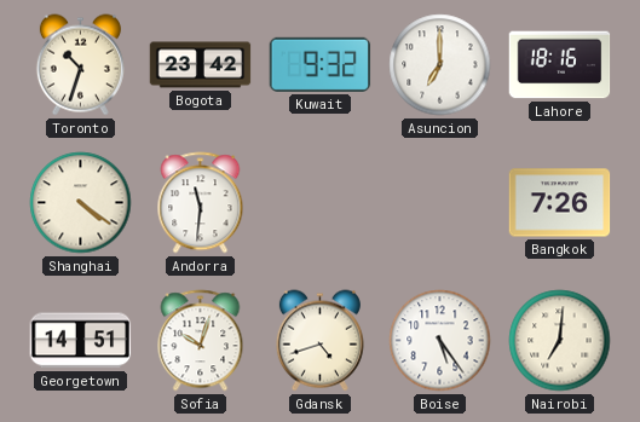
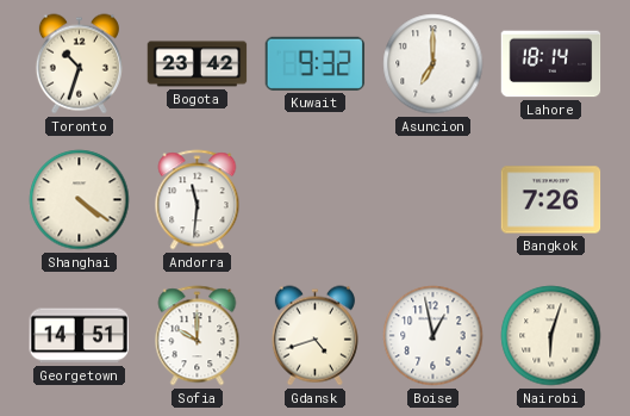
Lahore: 18:16 -> 18:14 (551, 64)
Sofia: 10:03 -> 10:00 (198, 336)
Boise: 5:24 -> 12:58 (433, 336)
Nairobi: 7:01 -> 6:03 (551, 336)
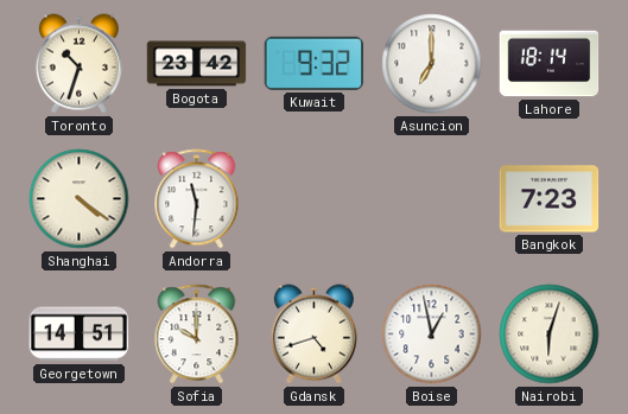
Bangkok: 7:26 -> 7:23 (550, 199)
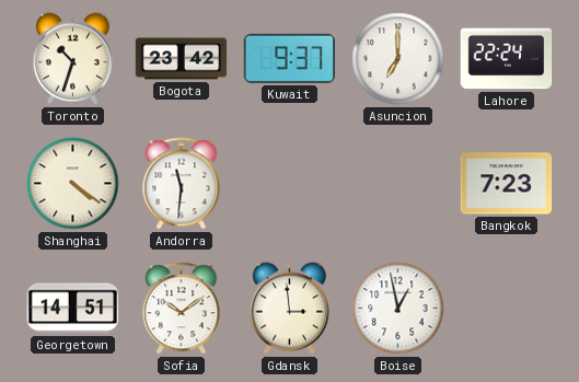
Kuwait: 9:32 -> 9:37 (290, 58)
Lahore: 18:14 -> 22:24 (507, 59)
Sofia: 10:00 -> 10:09 (182, 309)
Gdansk: 4:42 -> 2:59 (289, 309)
Nairobi: 6:03 -> none (550, 335)
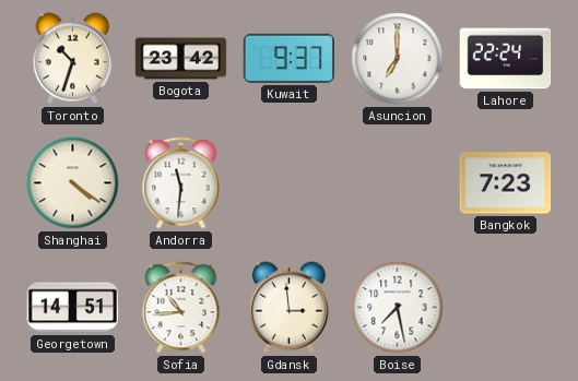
Sofia: 10:09 -> 10:44 (181, 308)
Boise: 12:58 -> 7:28 (398, 308)
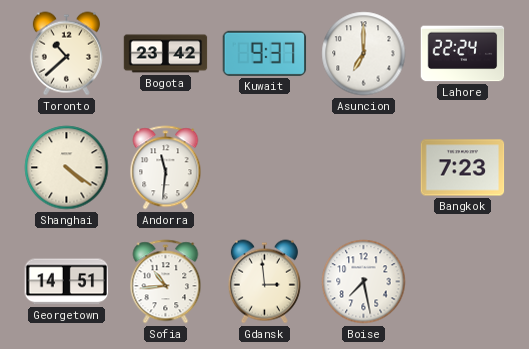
Toronto: 10:33 -> 10:38 (66, 54)
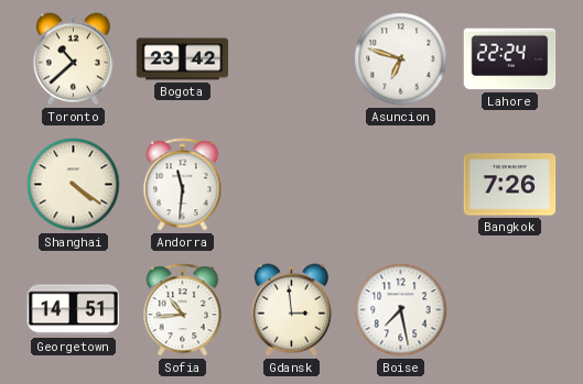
Kuwait: 9:37 -> none (265, 53)
Asuncion: 7:00 -> 6:48 (401, 59)
Bangkok: 7:23 -> 7:26 (510, 185)
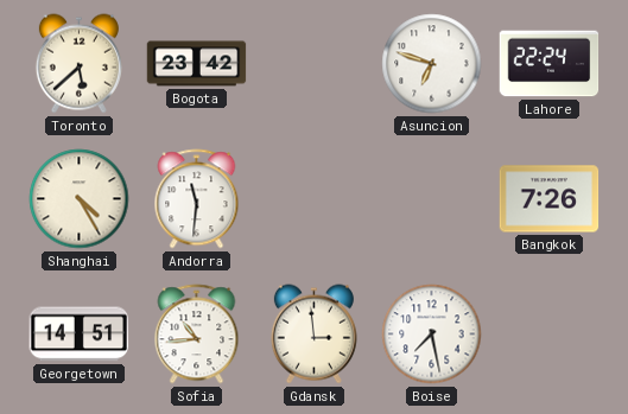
Toronto: 10:38 -> 5:38 (78, 64)
Shanghai: 4:21 -> 4:25 (80, 199)
